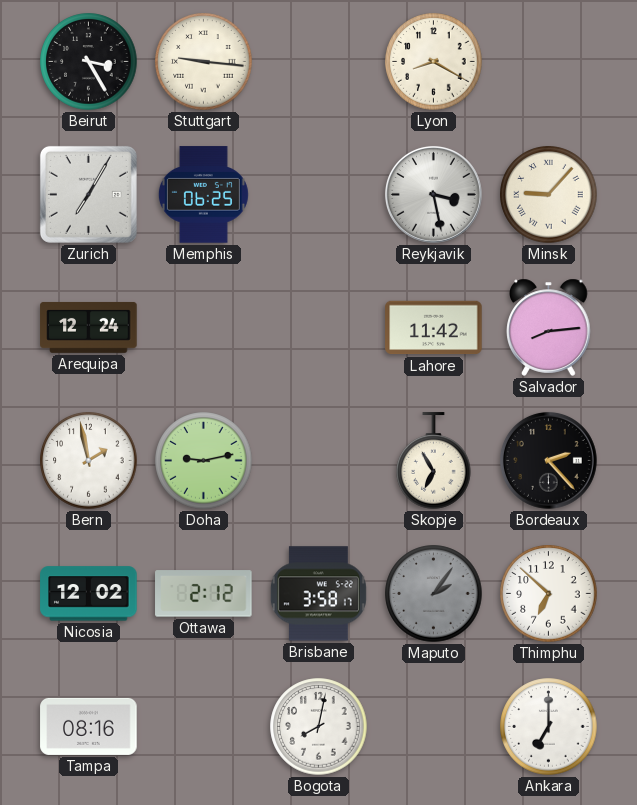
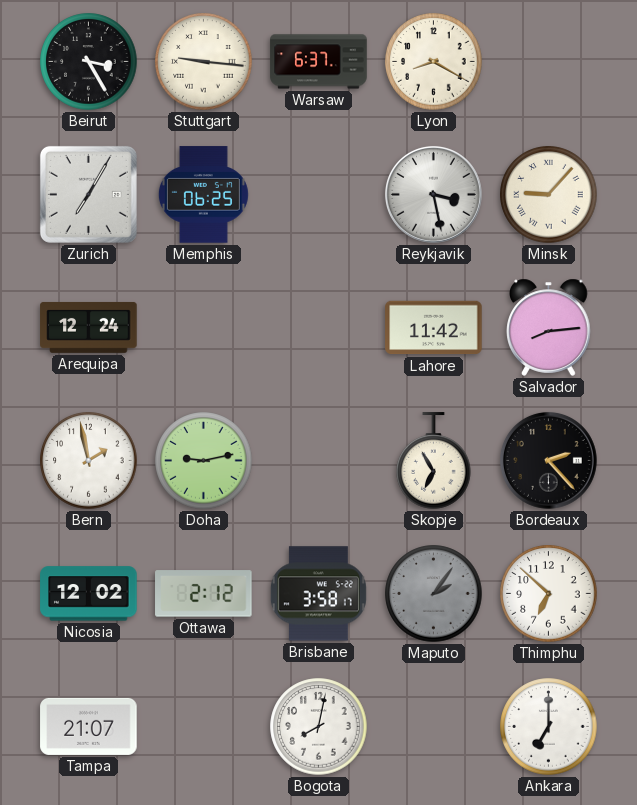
Warsaw: none -> 6:37 (319, 62)
Tampa: 08:16 -> 21:07 (89, 726)
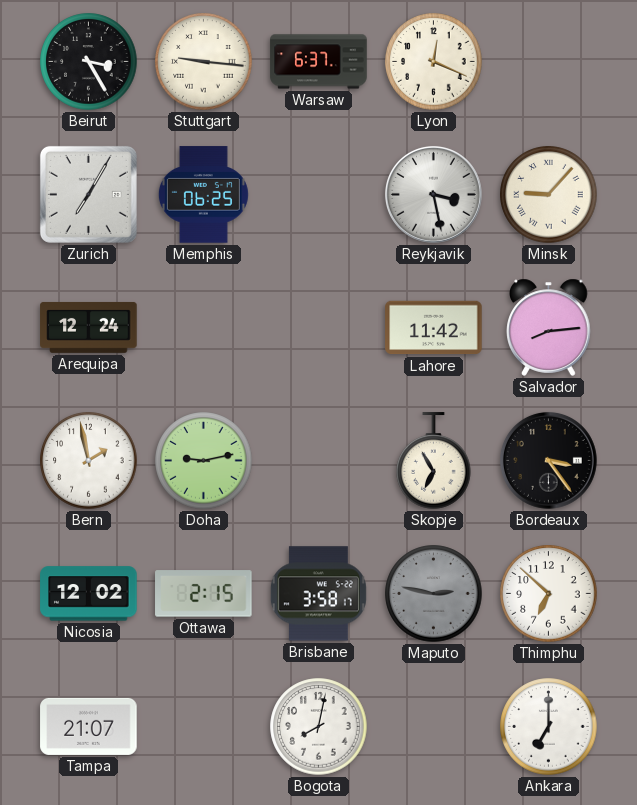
Lyon: 8:20 -> 12:19 (434, 62)
Bordeaux: 2:23 -> 3:24 (548, 460)
Ottawa: 2:12 -> 2:15 (204, 594)
Maputo: 2:06 -> 2:47 (434, 594)
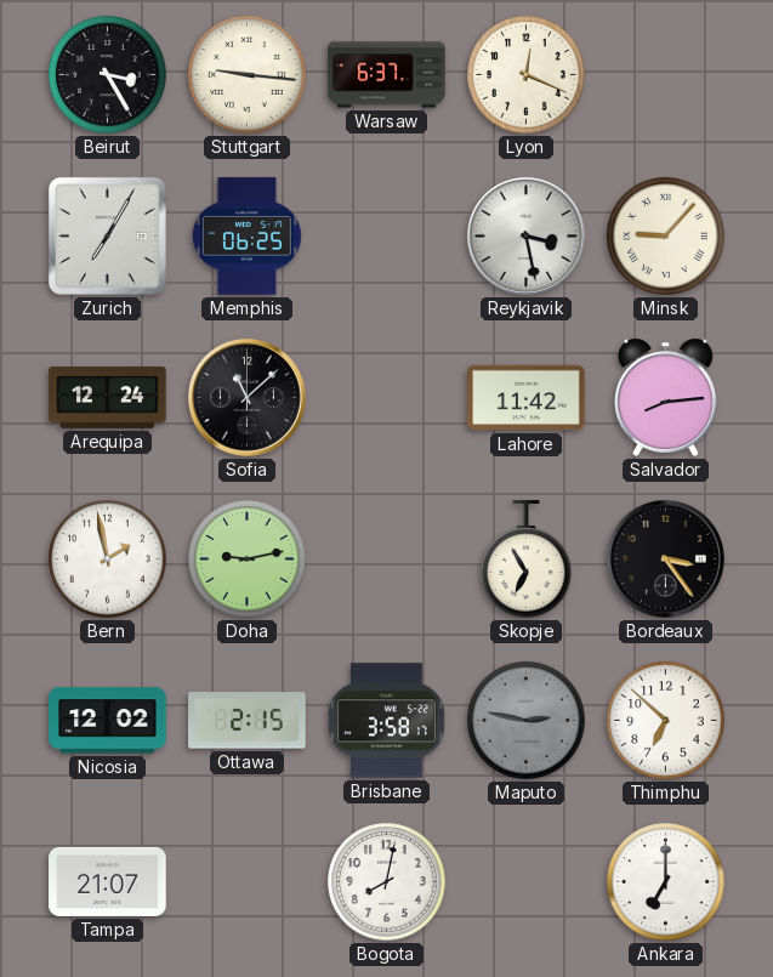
Sofia: none -> 11:08 (246, 397)
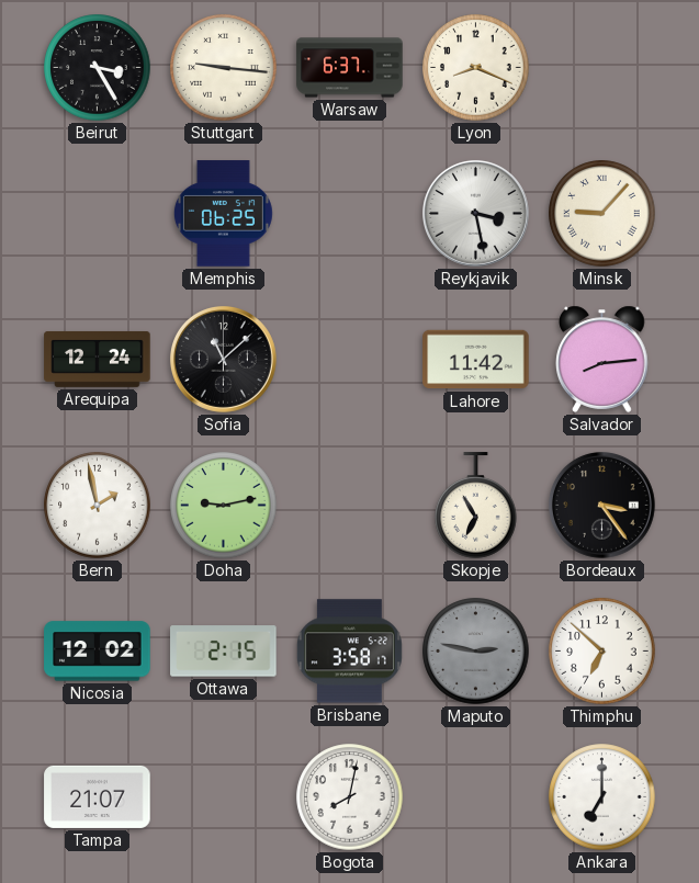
Lyon: 12:19 -> 8:19 (476, 68)
Zurich: 7:05 -> none (107, 235)
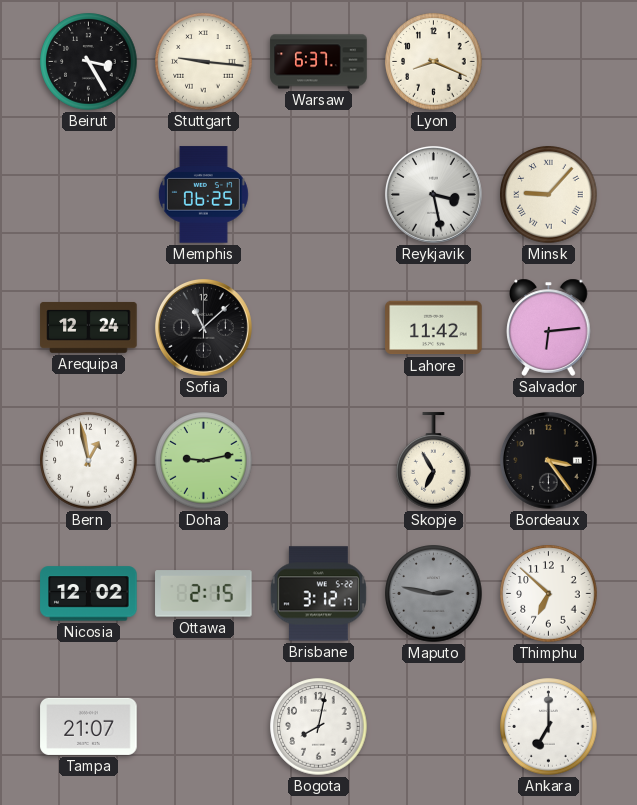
Salvador: 8:14 -> 6:14 (549, 327)
Bern: 1:58 -> 12:58 (89, 461)
Brisbane: 3:58 -> 3:12 (318, 594)
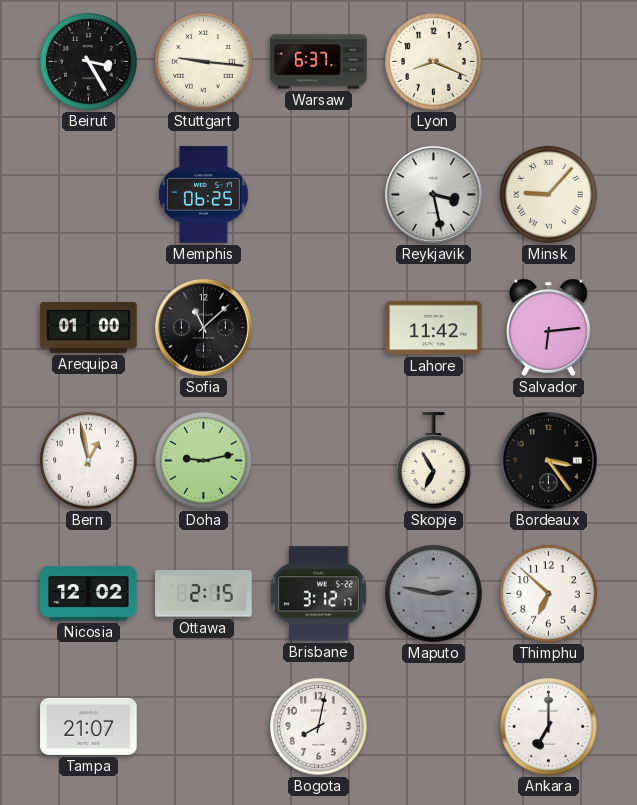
Arequipa: 12:24 -> 01:00 (89, 327)
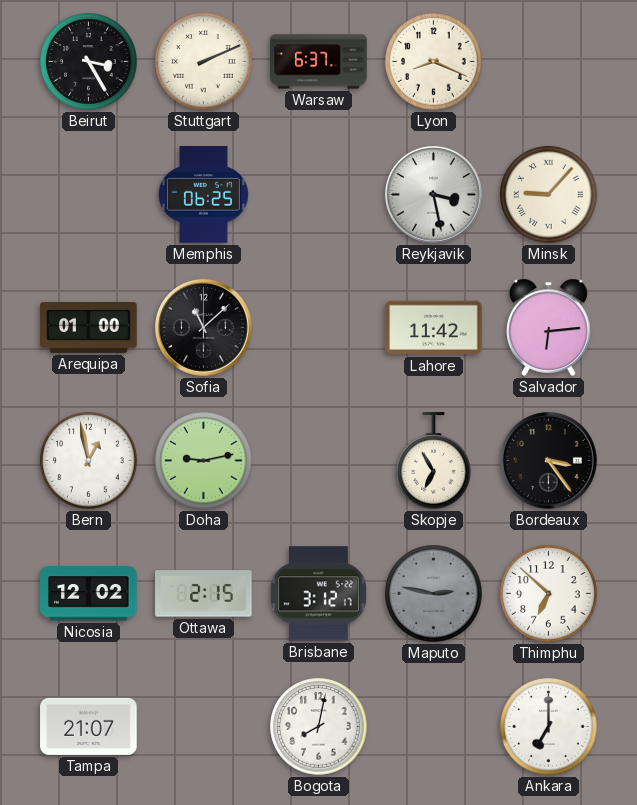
Stuttgart: 9:16 -> 2:11 (204, 62)
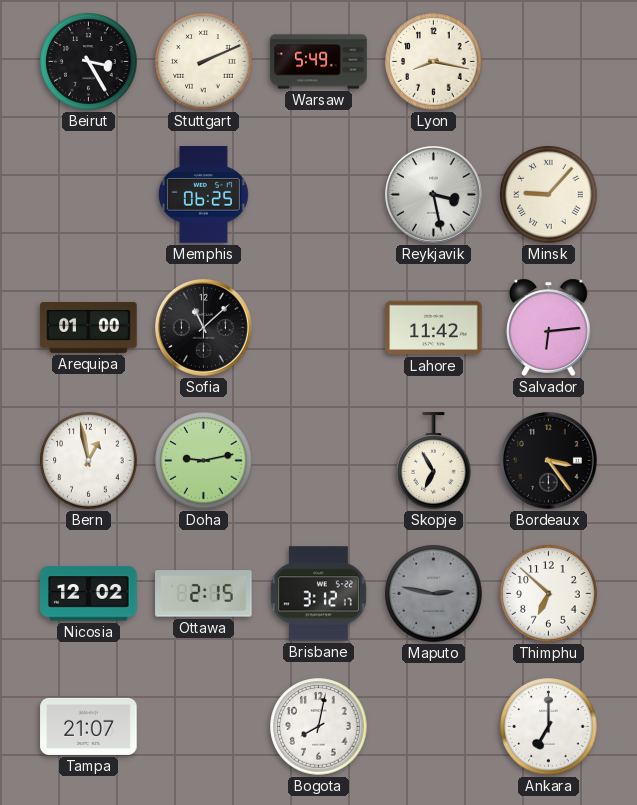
Warsaw: 6:37 -> 5:49 (319, 62)
Lyon: 8:19 -> 8:17 (434, 62)
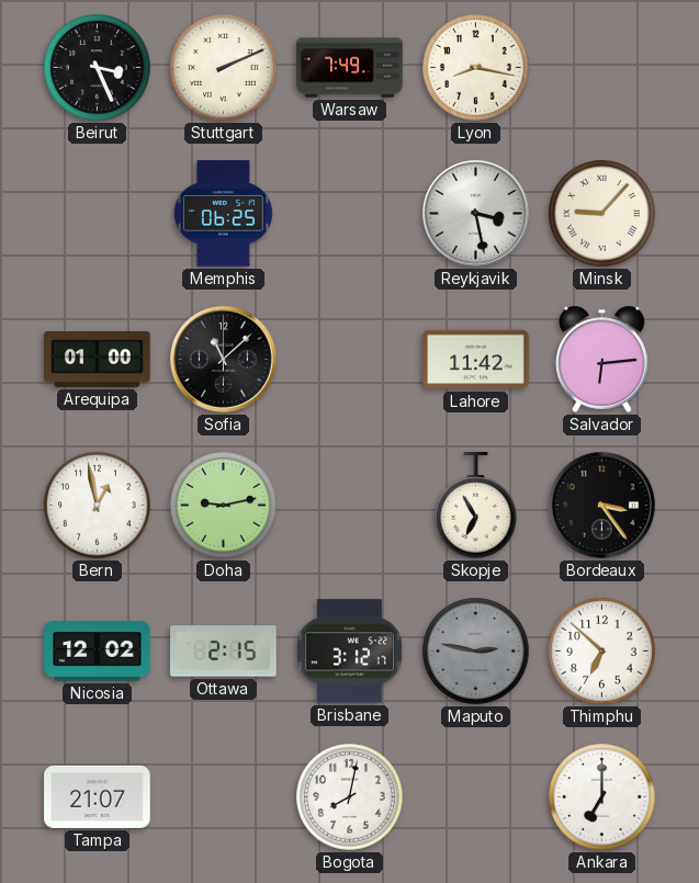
Beirut: 3:25 -> 3:26 (98, 68)
Warsaw: 5:49 -> 7:49 (350, 68)
